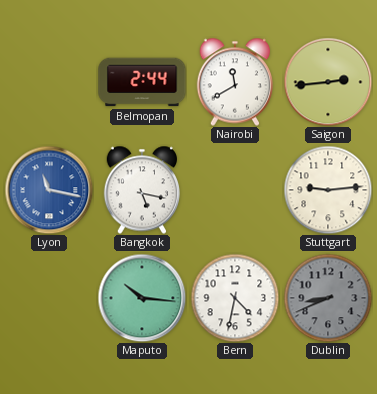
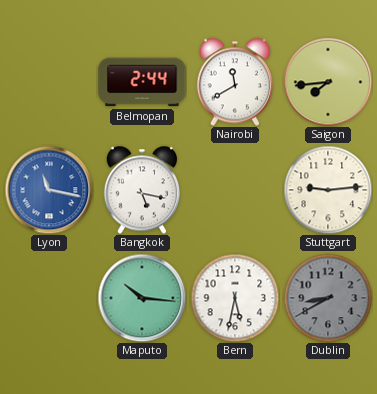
Saigon: 2:44 -> 7:44 (328, 82)
Bern: 4:32 -> 5:32 (235, 298)
Dublin: 8:41 -> 8:40 (328, 298)
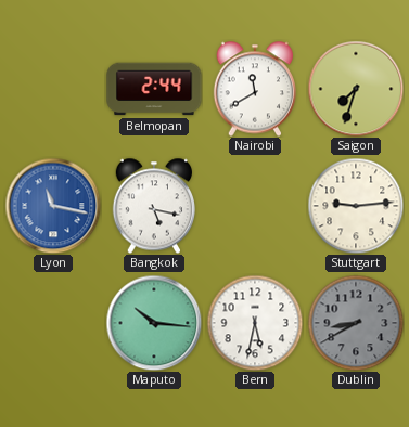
Saigon: 7:44 -> 7:33 (356, 89)
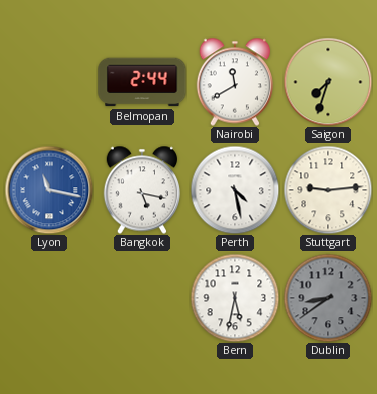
Perth: none -> 4:28 (235, 190)
Maputo: 10:16 -> none (154, 323)
Dublin: 8:40 -> 8:39 (328, 298)
